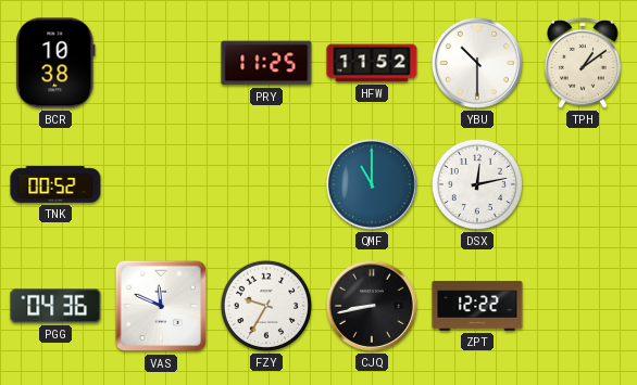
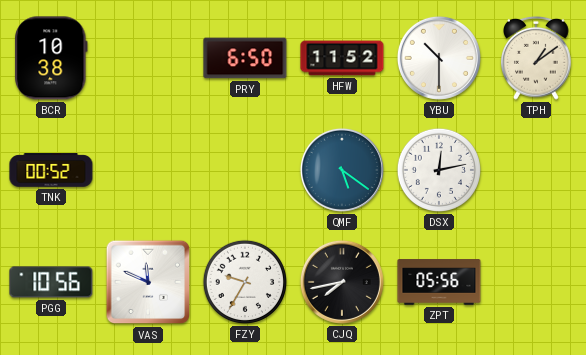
PRY: 11:25 -> 6:50 (245, 58)
QMF: 11:00 -> 5:21 (342, 170)
PGG: 04:36 -> 10:56 (51, 282)
CJQ: 8:43 -> 7:43 (342, 282)
ZPT: 12:22 -> 05:56 (439, 282)
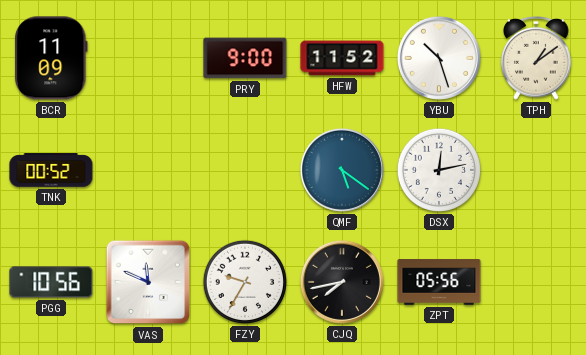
BCR: 10:38 -> 11:09 (51, 58)
PRY: 6:50 -> 9:00 (245, 58)
YBU: 10:30 -> 10:27 (439, 58)
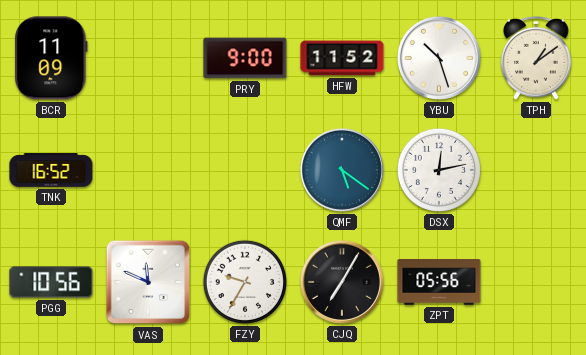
TNK: 00:52 -> 16:52 (51, 170)
CJQ: 7:43 -> 7:05 (342, 282)
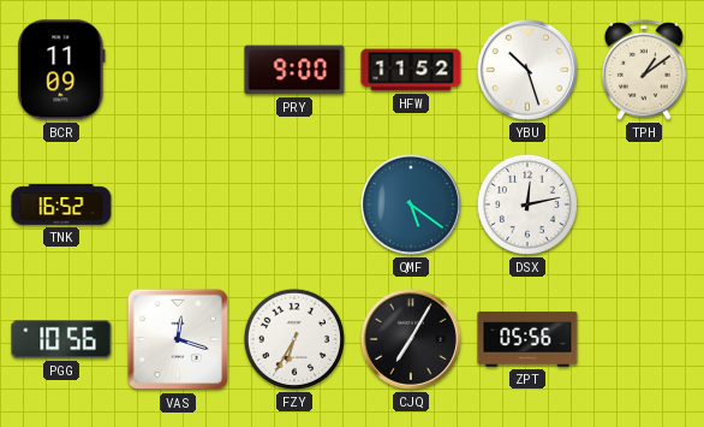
VAS: 11:49 -> 12:18 (178, 339)
FZY: 9:35 -> 6:35 (294, 339)
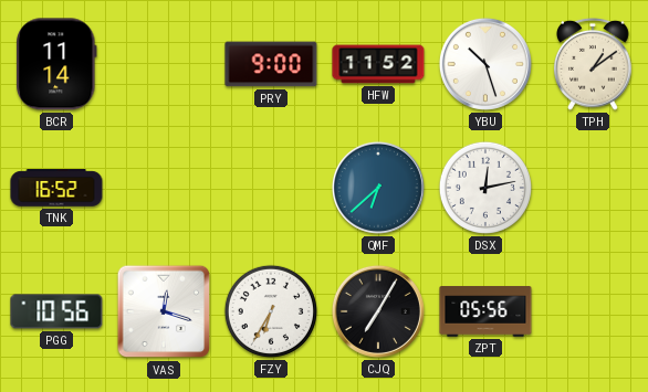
BCR: 11:09 -> 11:14 (56, 64)
QMF: 5:21 -> 6:38 (378, 188)
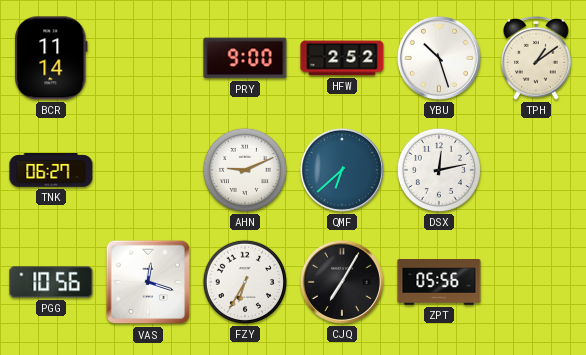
HFW: 11:52 -> 2:52 (342, 58)
TNK: 16:52 -> 06:27 (51, 170)
AHN: none -> 9:11 (245, 170)
